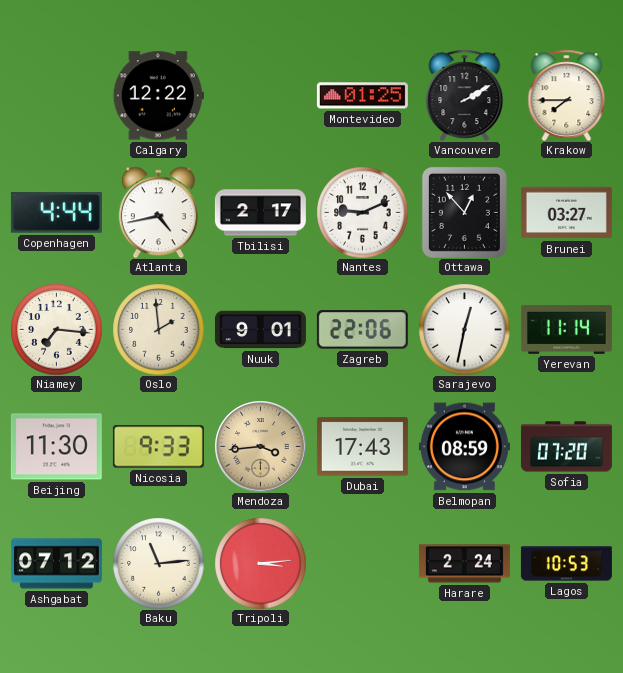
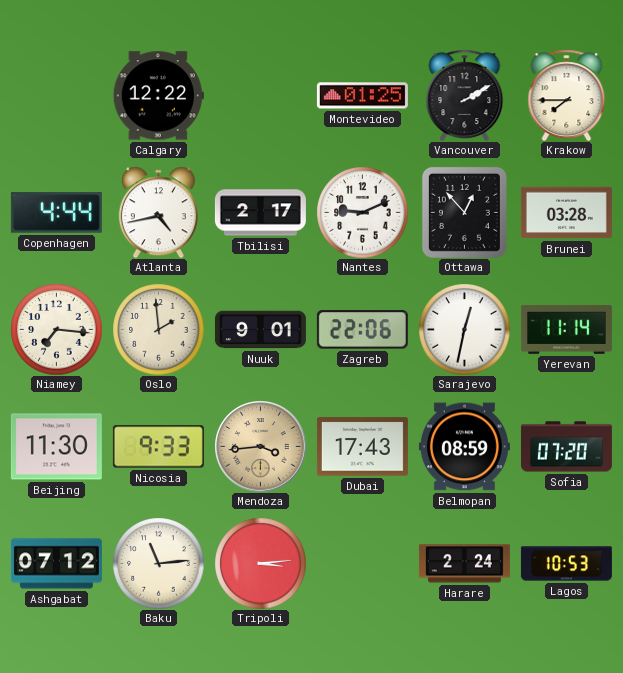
Brunei: 03:27 -> 03:28 (566, 213)
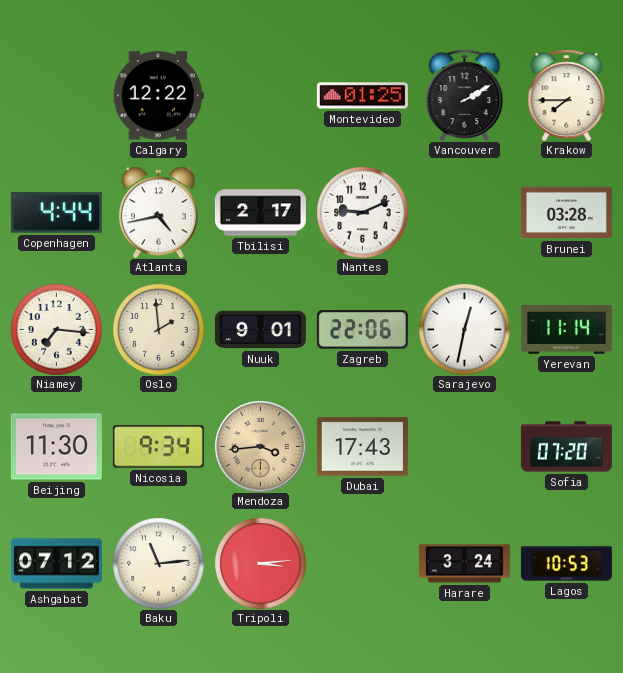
Ottawa: 12:53 -> none (464, 212)
Nicosia: 9:33 -> 9:34 (158, 447)
Belmopan: 08:59 -> none (464, 447)
Harare: 2:24 -> 3:24 (464, 564)
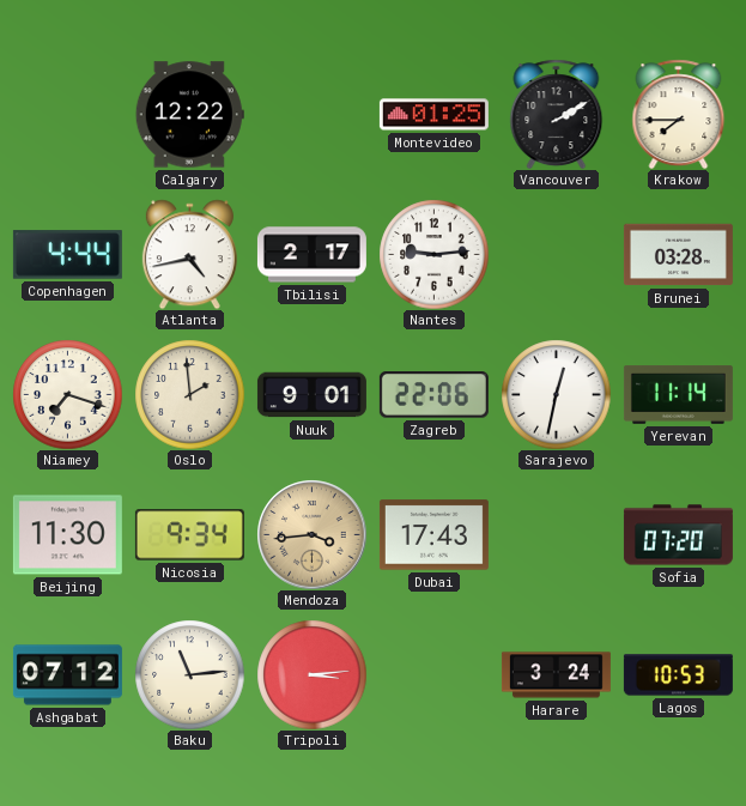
Nantes: 9:11 -> 9:14 (433, 254)
Niamey: 7:16 -> 7:18 (67, 394)
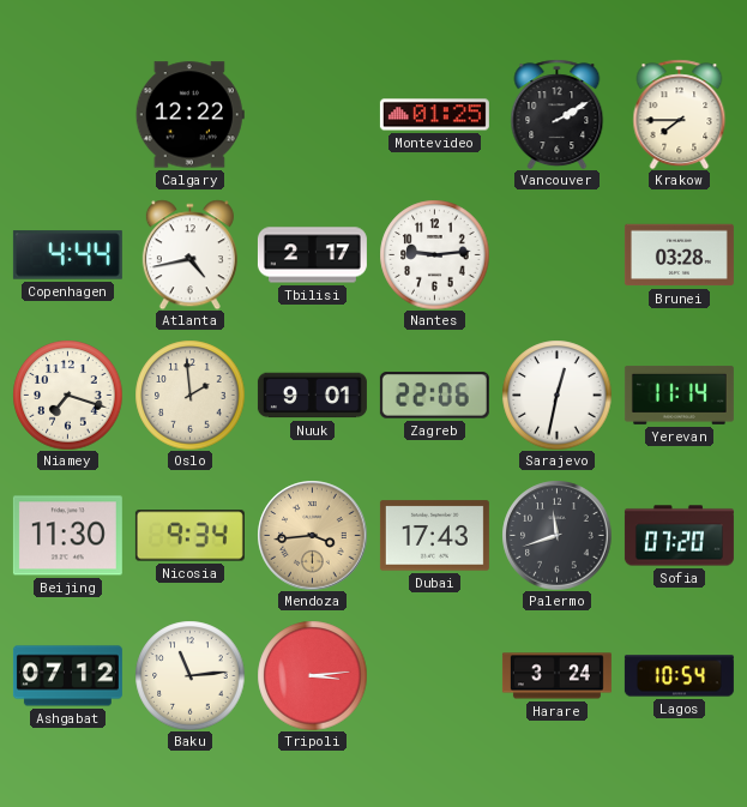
Palermo: none -> 11:42 (556, 535)
Lagos: 10:53 -> 10:54 (679, 676)
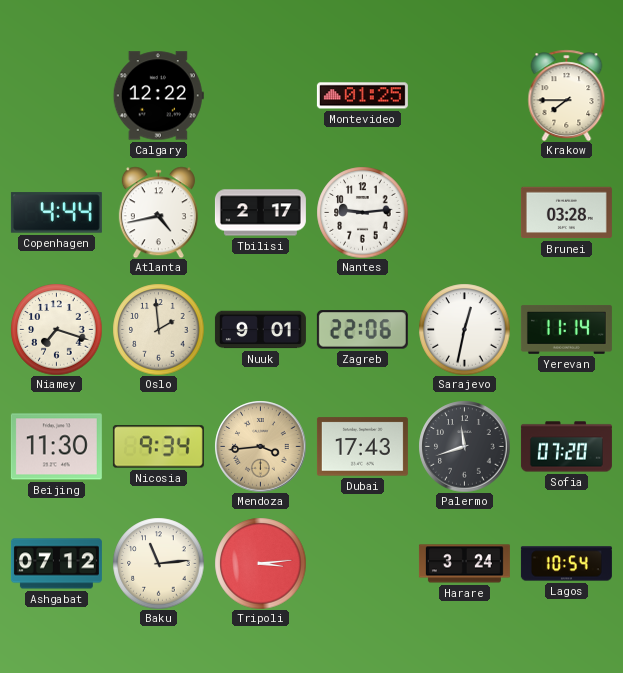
Vancouver: 2:10 -> none (558, 114)
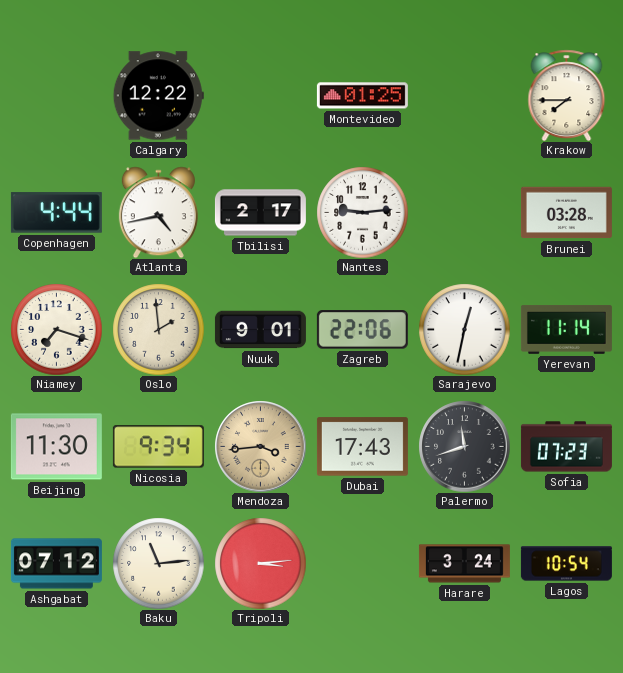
Sofia: 07:20 -> 07:23 (566, 447)
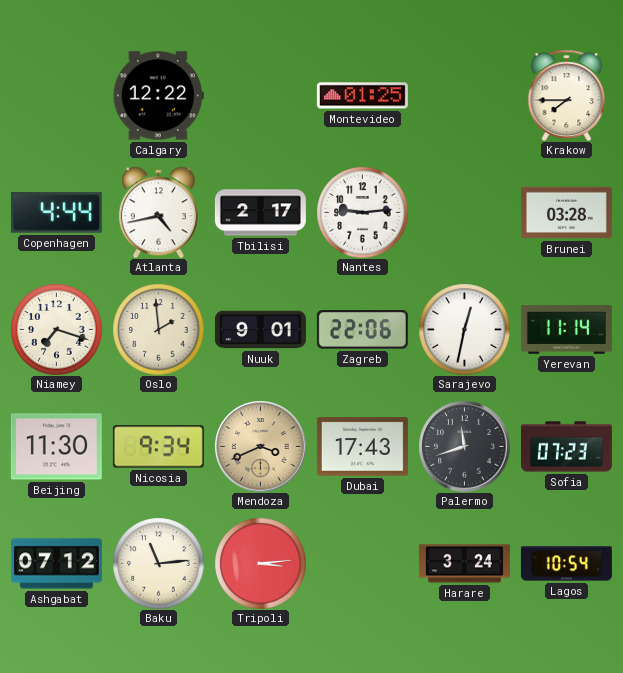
Mendoza: 3:44 -> 3:41 (260, 446)
